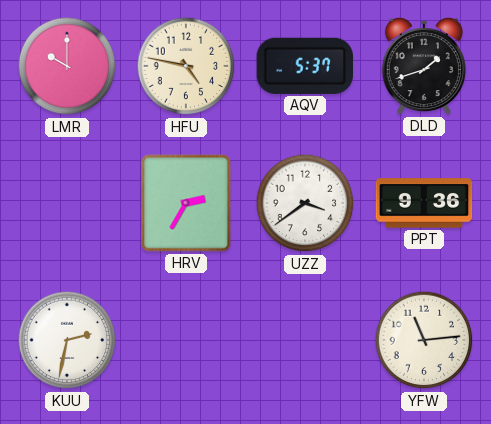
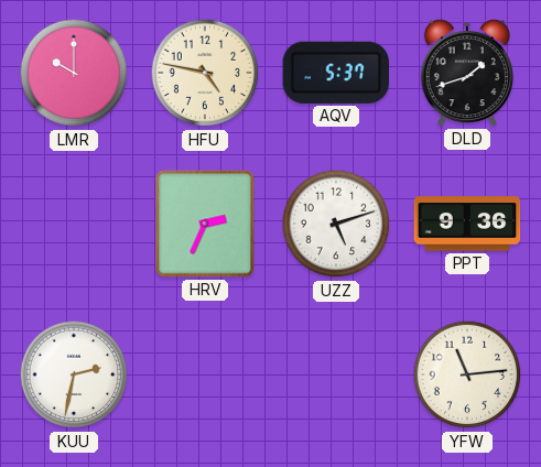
HRV: 2:35 -> 2:34 (205, 224)
UZZ: 3:39 -> 5:12 (336, 224)
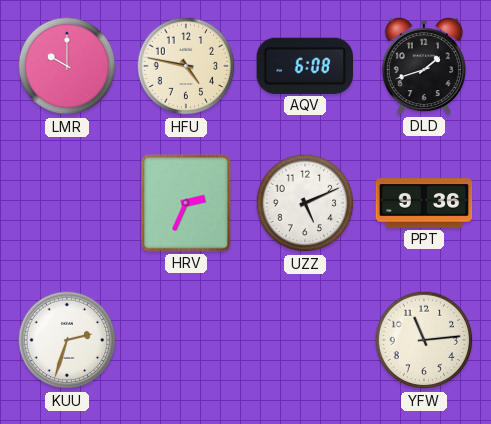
AQV: 5:37 -> 6:08 (304, 66)
UZZ: 5:12 -> 5:11 (305, 203)
KUU: 2:32 -> 2:33 (67, 340)
